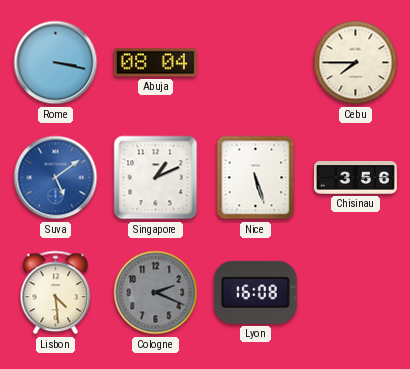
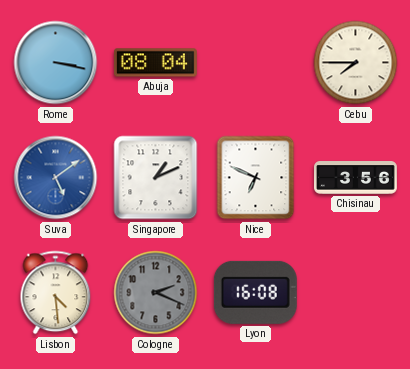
Nice: 5:27 -> 6:49 (256, 178)
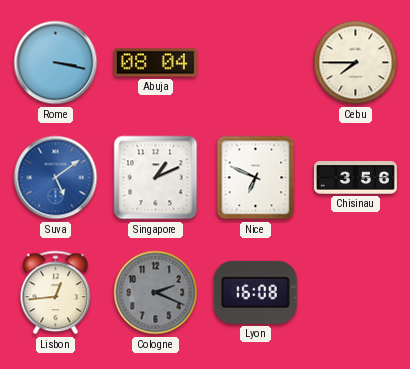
Lisbon: 4:29 -> 12:44 (56, 293)
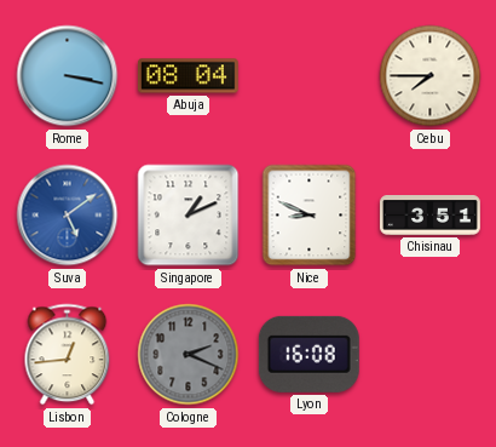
Nice: 6:49 -> 8:49 (310, 216)
Chisinau: 3:56 -> 3:51 (431, 216)
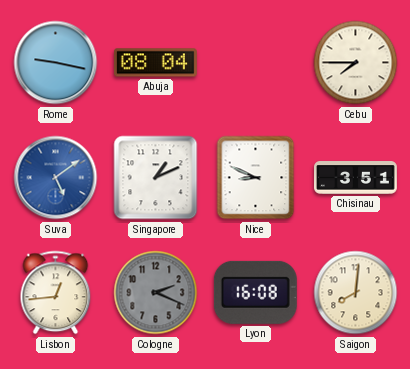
Rome: 3:17 -> 9:17 (56, 63)
Saigon: none -> 8:01 (356, 293)
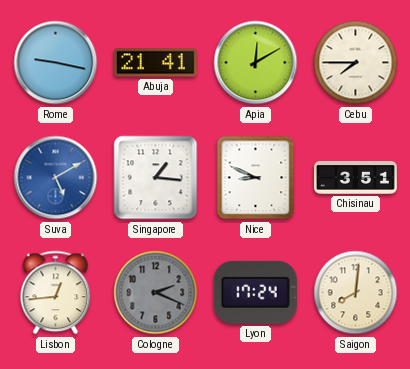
Abuja: 08:04 -> 21:41 (155, 63)
Apia: none -> 12:10 (256, 63)
Suva: 5:09 -> 5:10 (56, 178)
Singapore: 1:11 -> 1:16 (156, 178)
Lyon: 16:08 -> 17:24 (255, 292)
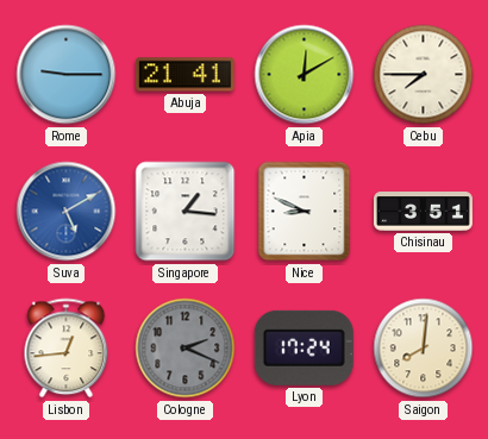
Rome: 9:17 -> 9:15 (67, 75)
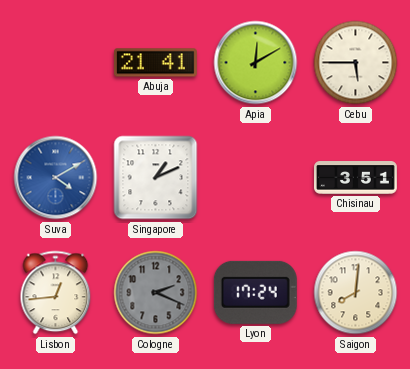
Rome: 9:15 -> none (67, 75)
Cebu: 7:45 -> 5:45 (356, 63)
Suva: 5:10 -> 4:10 (56, 178)
Singapore: 1:16 -> 1:11 (156, 178)
Nice: 8:49 -> none (305, 212)
